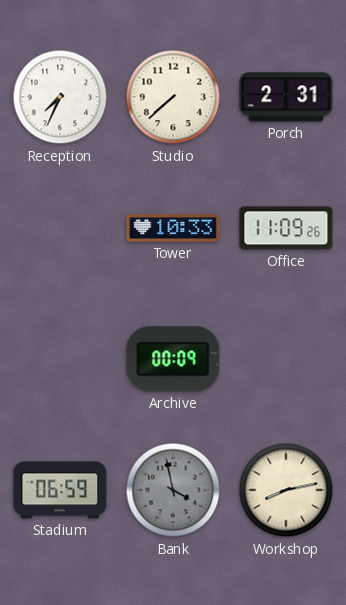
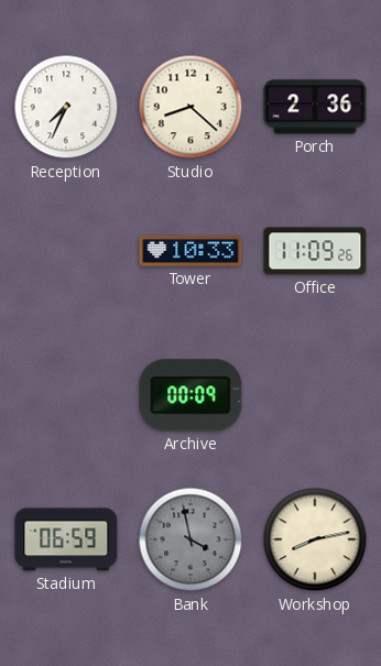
Studio: 7:38 -> 8:22 (190, 107)
Porch: 2:31 -> 2:36 (315, 107)
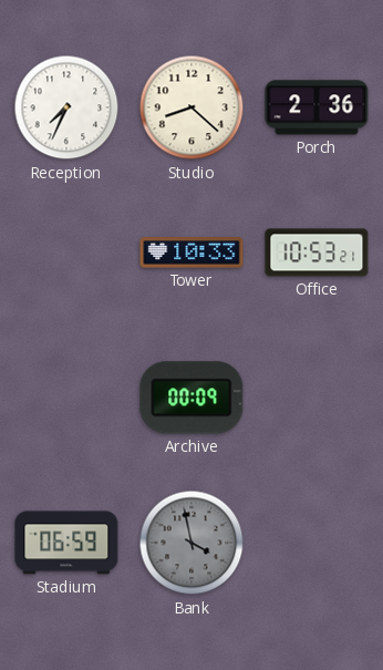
Office: 11:09 -> 10:53 (317, 252)
Workshop: 8:13 -> none (315, 539)
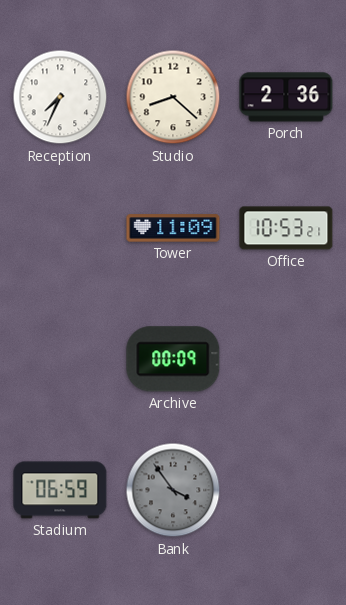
Tower: 10:33 -> 11:09 (173, 228)
Bank: 3:58 -> 3:54 (173, 490)
